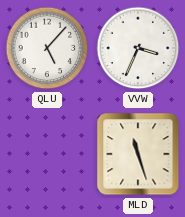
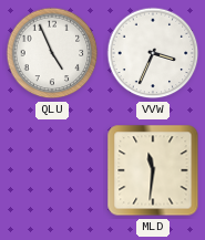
QLU: 5:07 -> 4:56 (52, 53)
MLD: 11:27 -> 11:31 (153, 170)
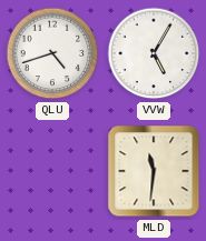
QLU: 4:56 -> 4:42 (52, 53)
VVW: 3:34 -> 5:05 (154, 53)
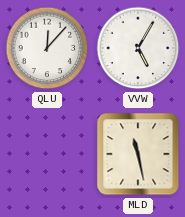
QLU: 4:42 -> 12:07 (47, 48)
MLD: 11:31 -> 11:28 (138, 154)
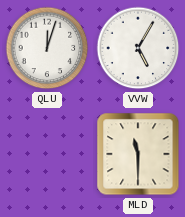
QLU: 12:07 -> 12:03 (47, 48)
MLD: 11:28 -> 11:30 (138, 154)
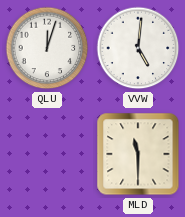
VVW: 5:05 -> 5:01 (138, 48)
